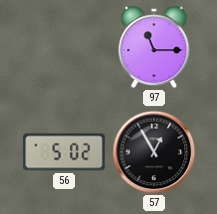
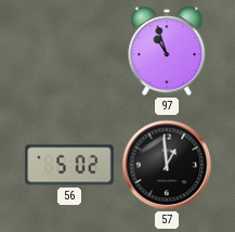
97: 11:15 -> 10:57 (167, 51)
57: 12:55 -> 12:59 (167, 165)
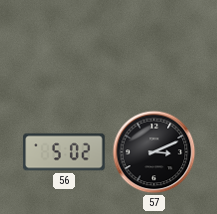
97: 10:57 -> none (167, 51)
57: 12:59 -> 3:11 (154, 152)
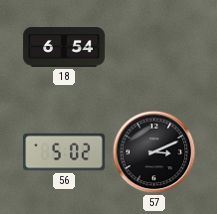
18: none -> 6:54 (64, 47)
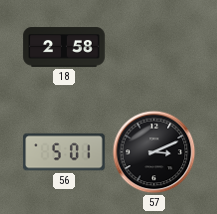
18: 6:54 -> 2:58 (64, 47)
56: 5:02 -> 5:01 (64, 152)
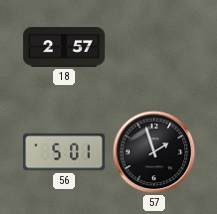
18: 2:58 -> 2:57 (64, 47)
57: 3:11 -> 1:57 (154, 152)
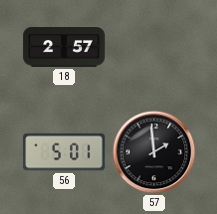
57: 1:57 -> 1:59 (154, 152)
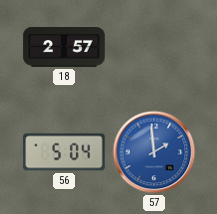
56: 5:01 -> 5:04 (64, 152)
57 dial: black -> blue (154, 152)
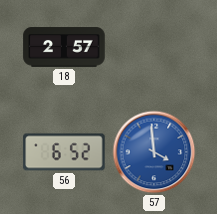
56: 5:04 -> 6:52 (64, 152)
57: 1:59 -> 3:59 (154, 152)
